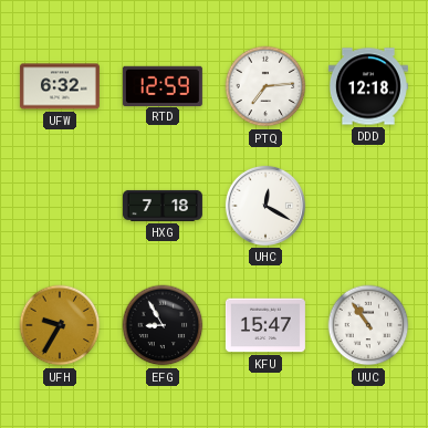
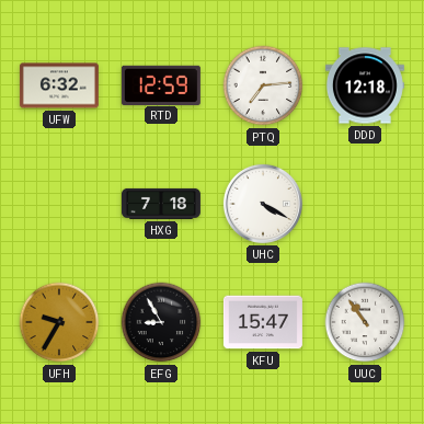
UHC: 12:20 -> 4:20 (263, 204)
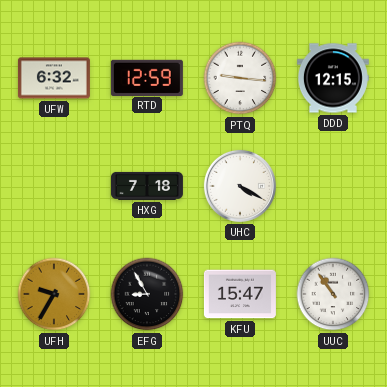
PTQ: 7:14 -> 9:16 (240, 78)
DDD: 12:18 -> 12:15 (333, 78)
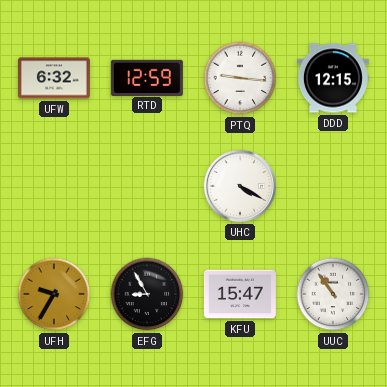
HXG: 7:18 -> none (147, 186)
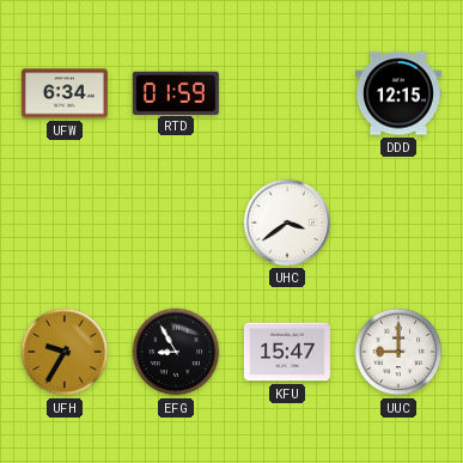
UFW: 6:32 -> 6:34 (65, 93)
RTD: 12:59 -> 01:59 (176, 92)
PTQ: 9:16 -> none (240, 78)
UHC: 4:20 -> 3:39 (287, 223)
UUC: 10:54 -> 9:00 (398, 352)
